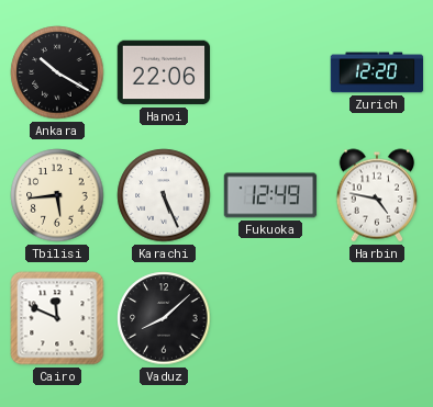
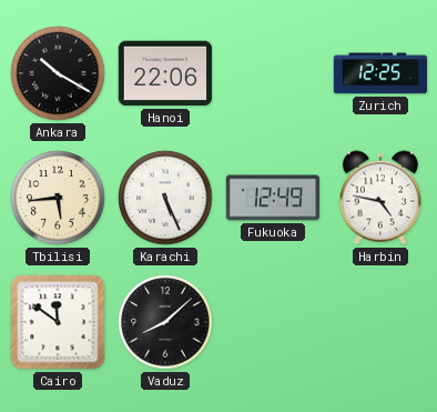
Zurich: 12:20 -> 12:25 (380, 73)
Cairo: 11:49 -> 11:51 (58, 322)
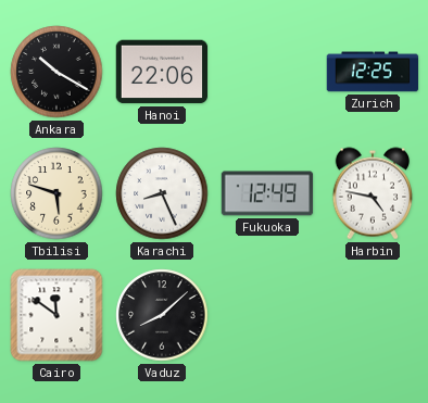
Tbilisi: 5:44 -> 5:48 (56, 193)
Karachi: 5:26 -> 8:26 (162, 193)
